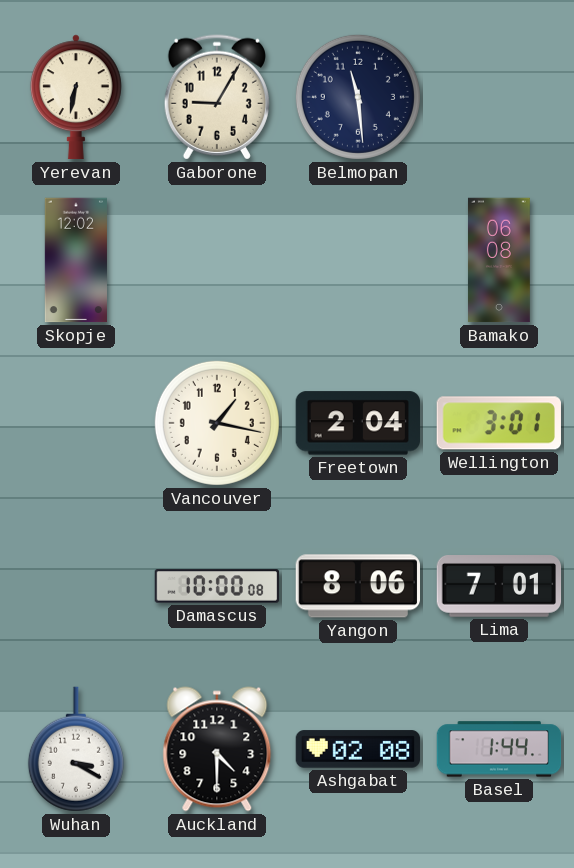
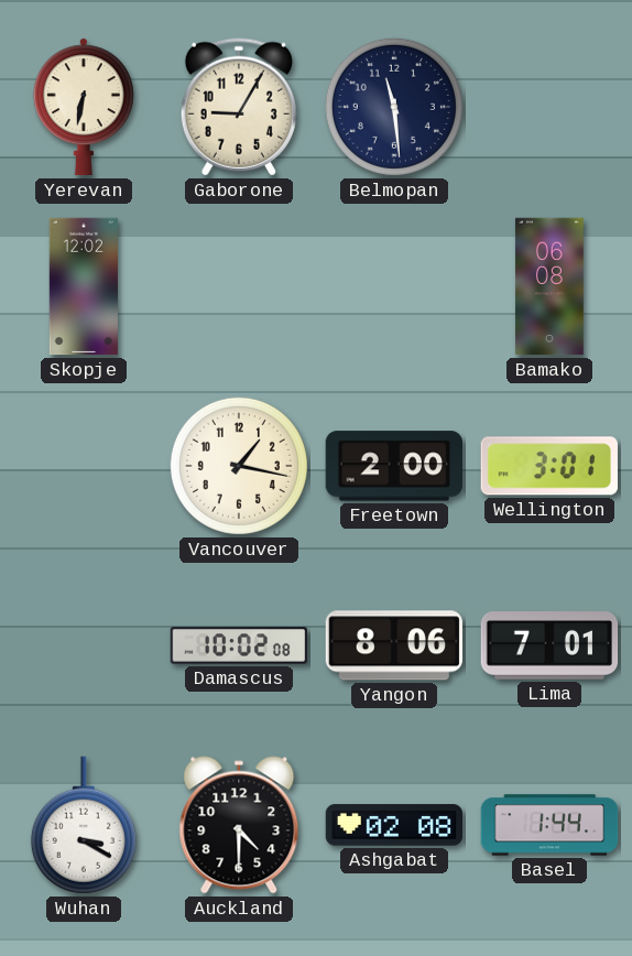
Freetown: 2:04 -> 2:00 (394, 466)
Damascus: 10:00 -> 10:02 (239, 645)
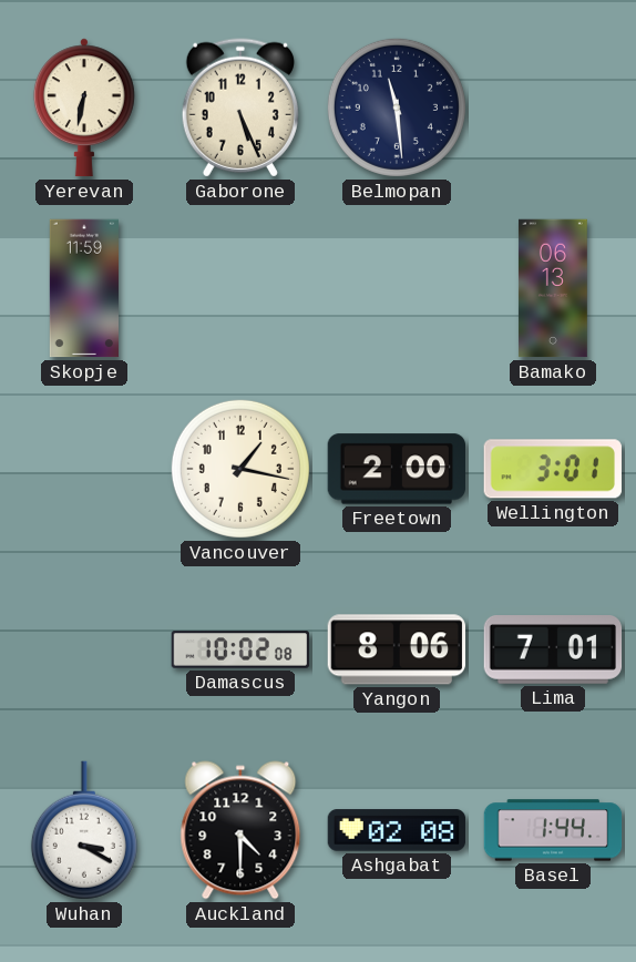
Gaborone: 9:05 -> 5:26 (240, 108)
Skopje: 12:02 -> 11:59 (84, 288)
Bamako: 06:08 -> 06:13 (553, 288)
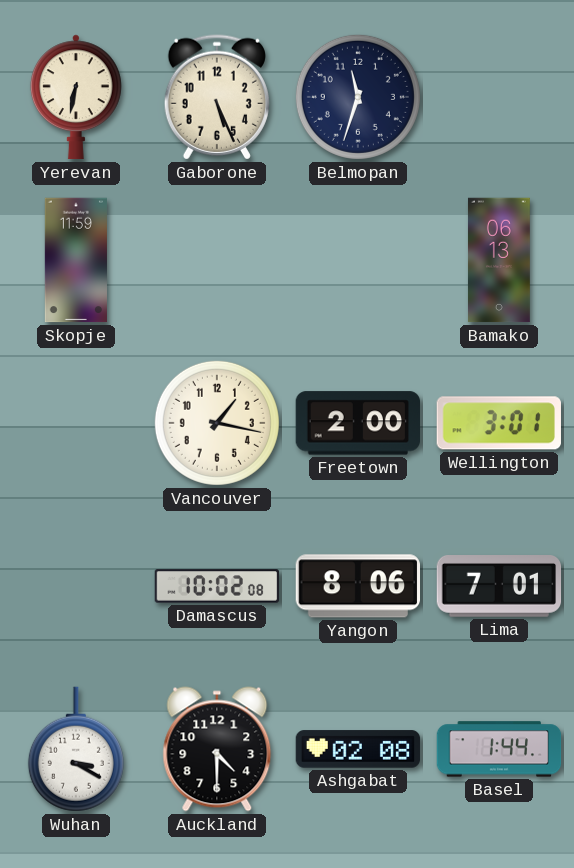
Belmopan: 11:29 -> 11:33 (358, 97)
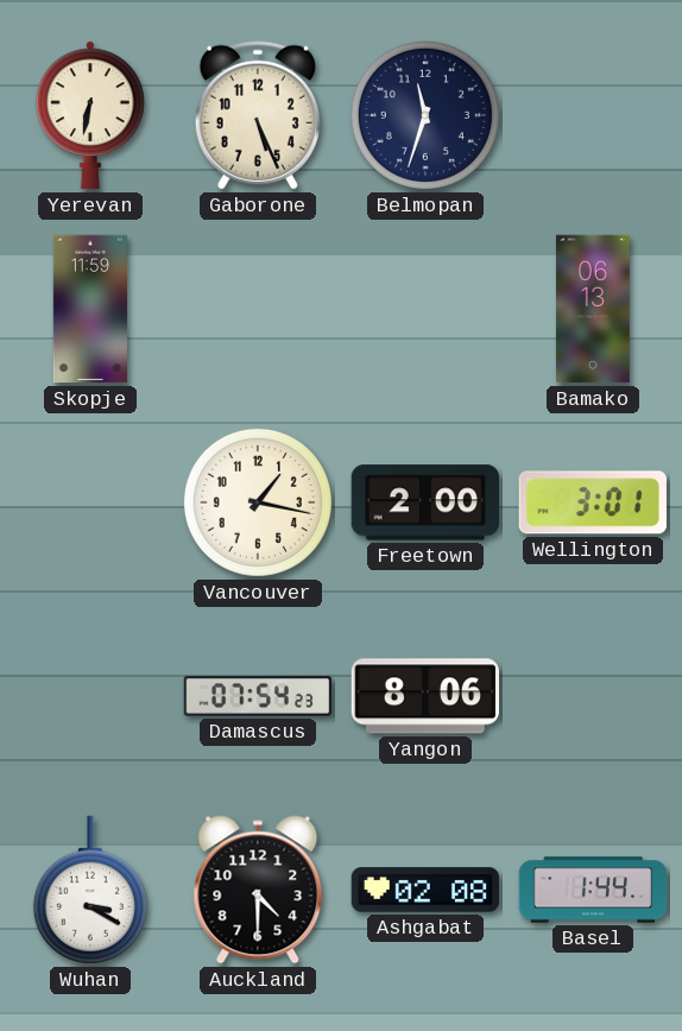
Damascus: 10:02 -> 07:54 (258, 696)
Lima: 7:01 -> none (499, 587)
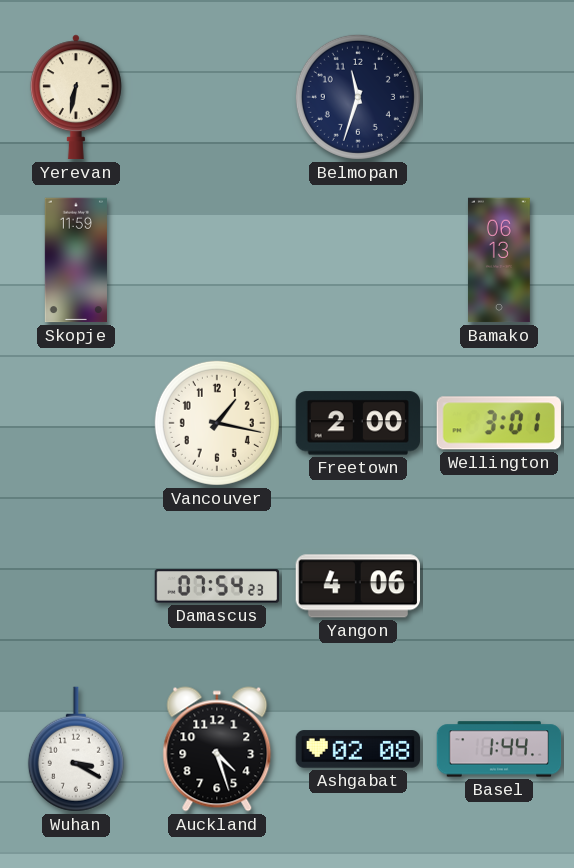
Gaborone: 5:26 -> none (258, 115)
Yangon: 8:06 -> 4:06 (357, 586)
Auckland: 4:30 -> 4:27 (217, 749)
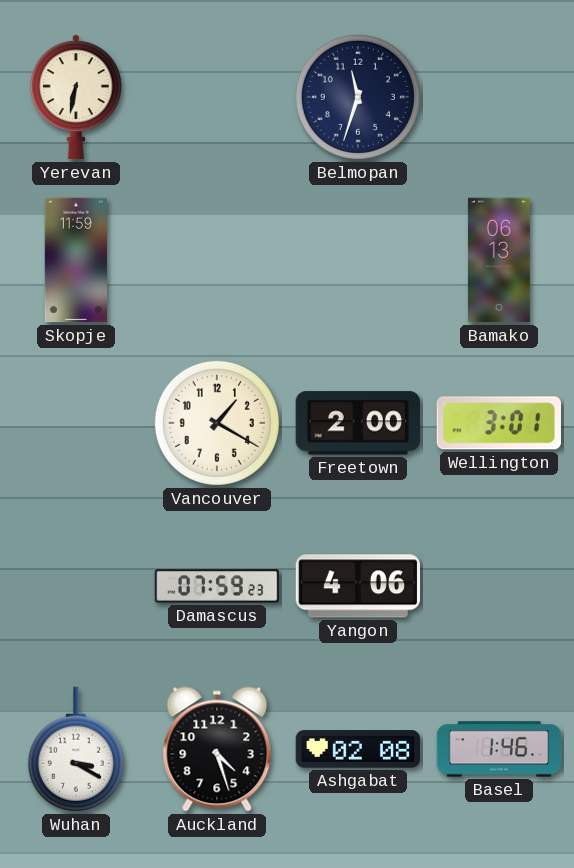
Vancouver: 1:17 -> 1:20 (217, 423)
Damascus: 07:54 -> 07:59 (217, 586)
Basel: 1:44 -> 1:46 (499, 749)
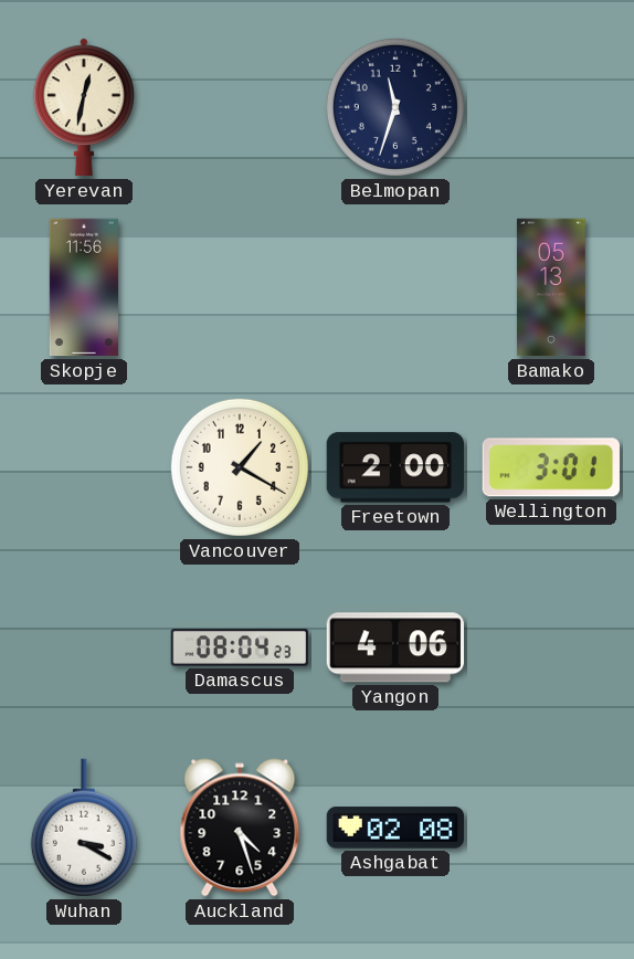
Yerevan: 6:32 -> 12:32 (84, 107)
Skopje: 11:59 -> 11:56 (84, 287)
Bamako: 06:13 -> 05:13 (551, 287)
Damascus: 07:59 -> 08:04 (240, 647)
Basel: 1:46 -> none (499, 749)
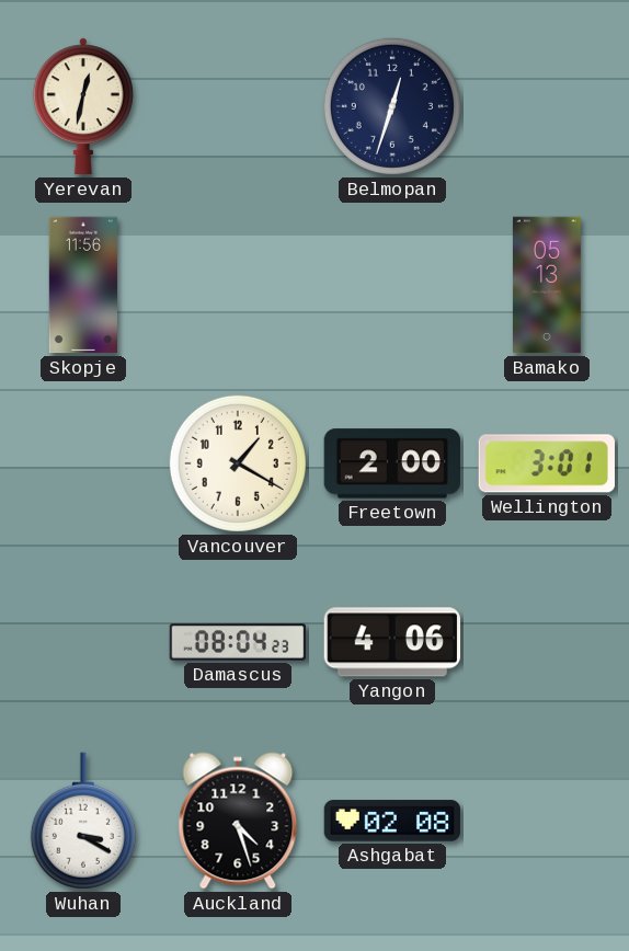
Belmopan: 11:33 -> 12:33 (392, 106)
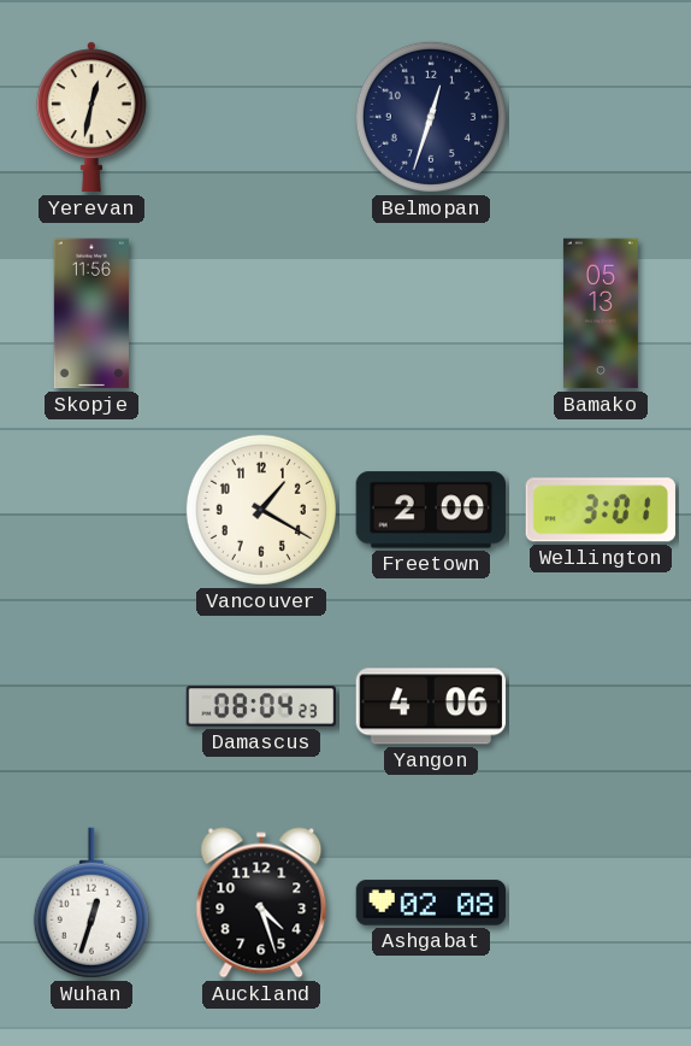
Wuhan: 3:20 -> 12:33 (91, 903)
